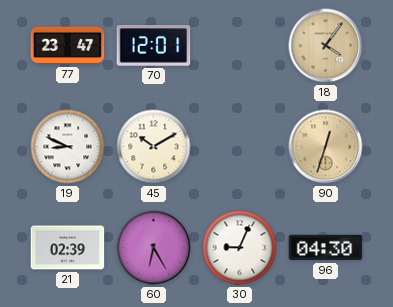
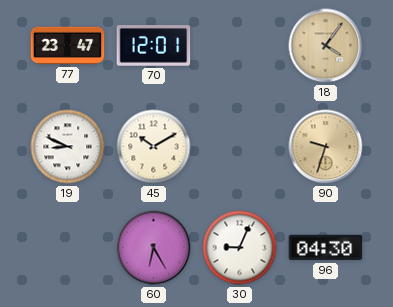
90: 12:33 -> 9:33 (326, 147)
21: 02:39 -> none (68, 248)
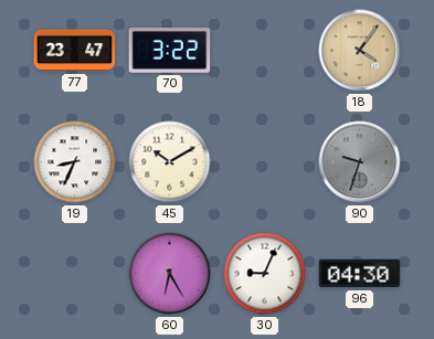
70: 12:01 -> 3:22 (170, 51)
19: 8:49 -> 8:34 (75, 162)
90 dial: champagne -> grey (360, 162)
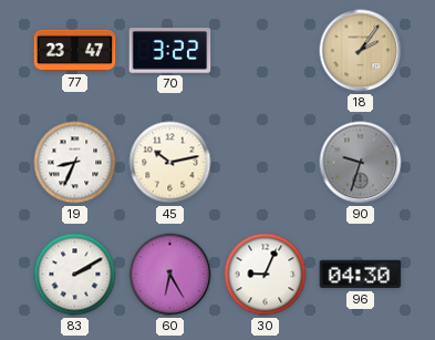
18: 4:06 -> 2:06 (361, 51)
45: 10:10 -> 10:13 (170, 163)
83: none -> 2:10 (75, 275)
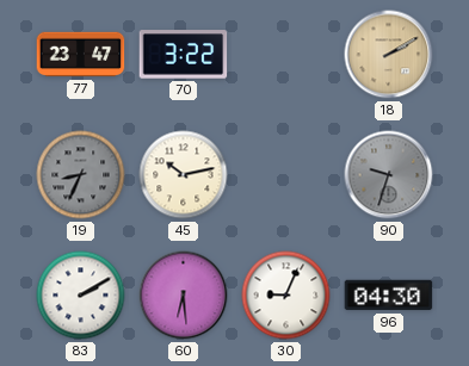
18: 2:06 -> 2:10 (389, 55)
19 dial: white -> grey (81, 175)
60: 6:25 -> 6:29 (184, 296)
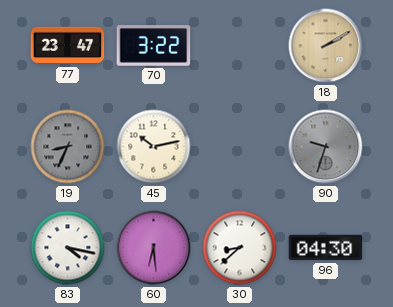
83: 2:10 -> 4:17 (68, 248)
30: 9:04 -> 8:38 (240, 248)
